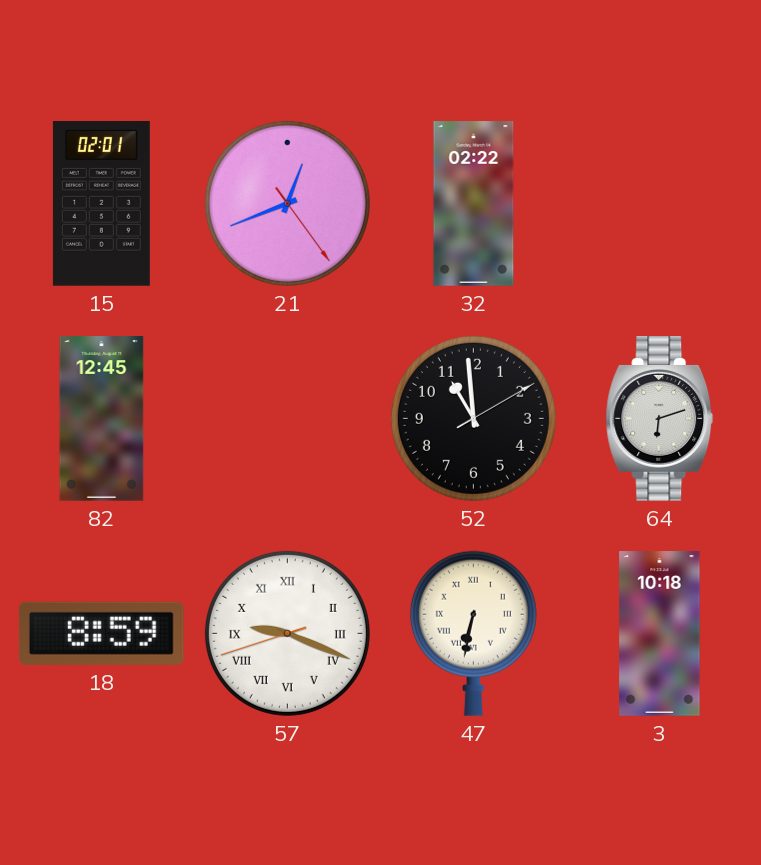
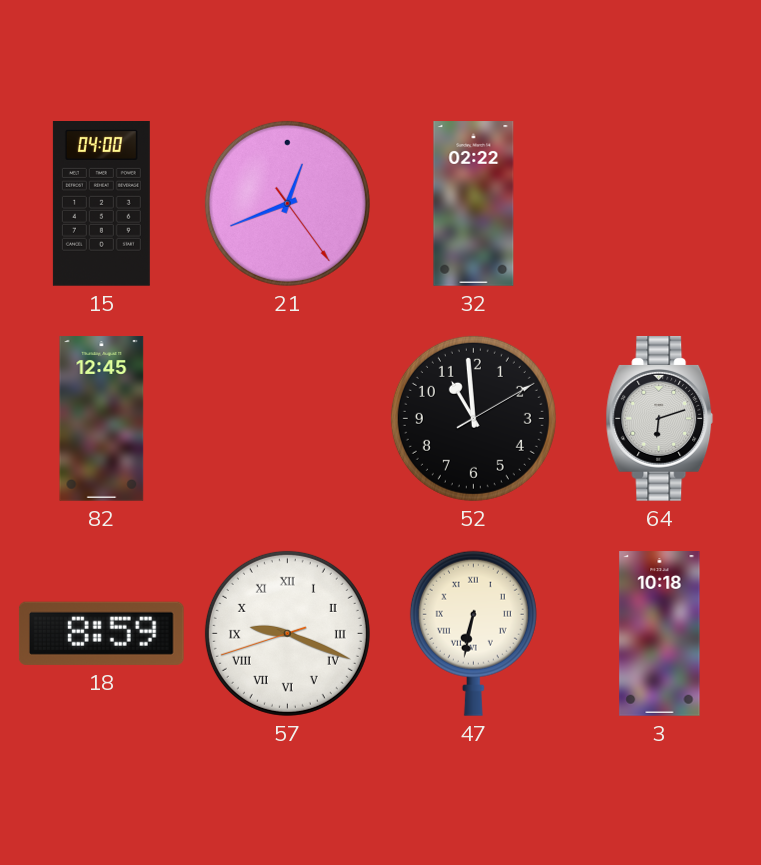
15: 02:01 -> 04:00 (101, 204)
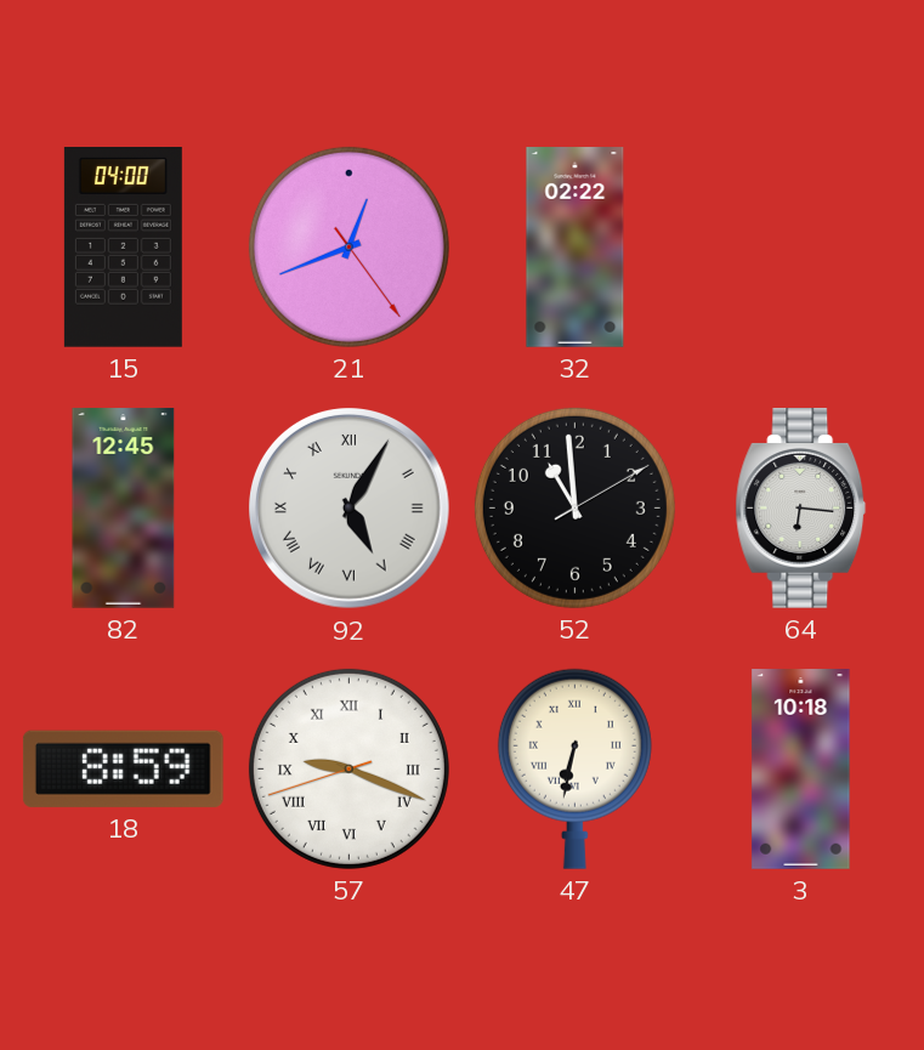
92: none -> 5:05 (350, 509)
64: 6:12 -> 6:16 (801, 509)
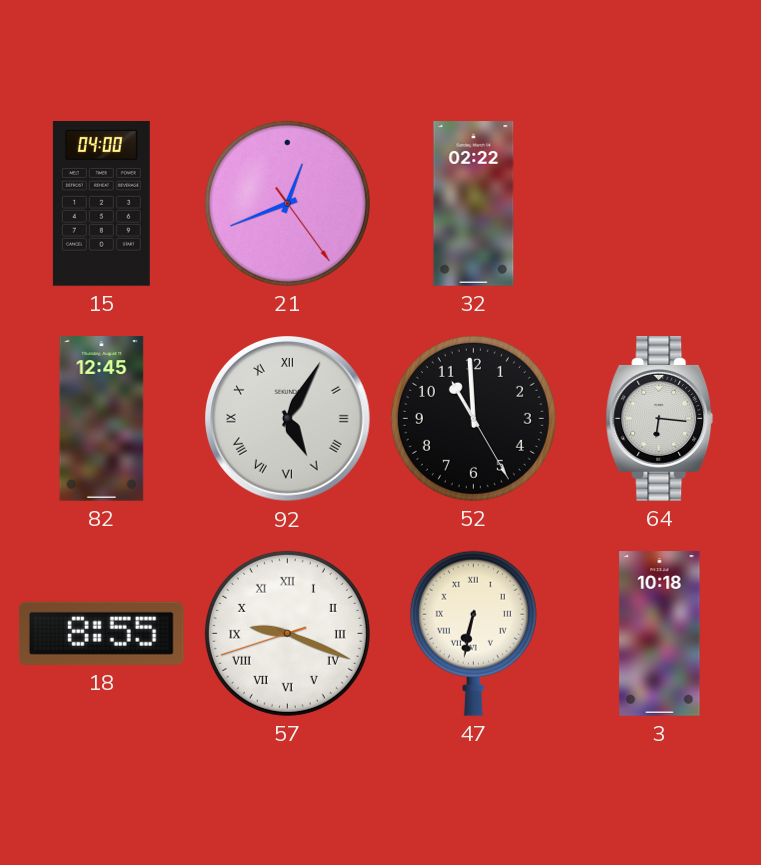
52: 10:59:10 -> 10:59:25 (473, 418)
18: 8:59 -> 8:55 (101, 633)
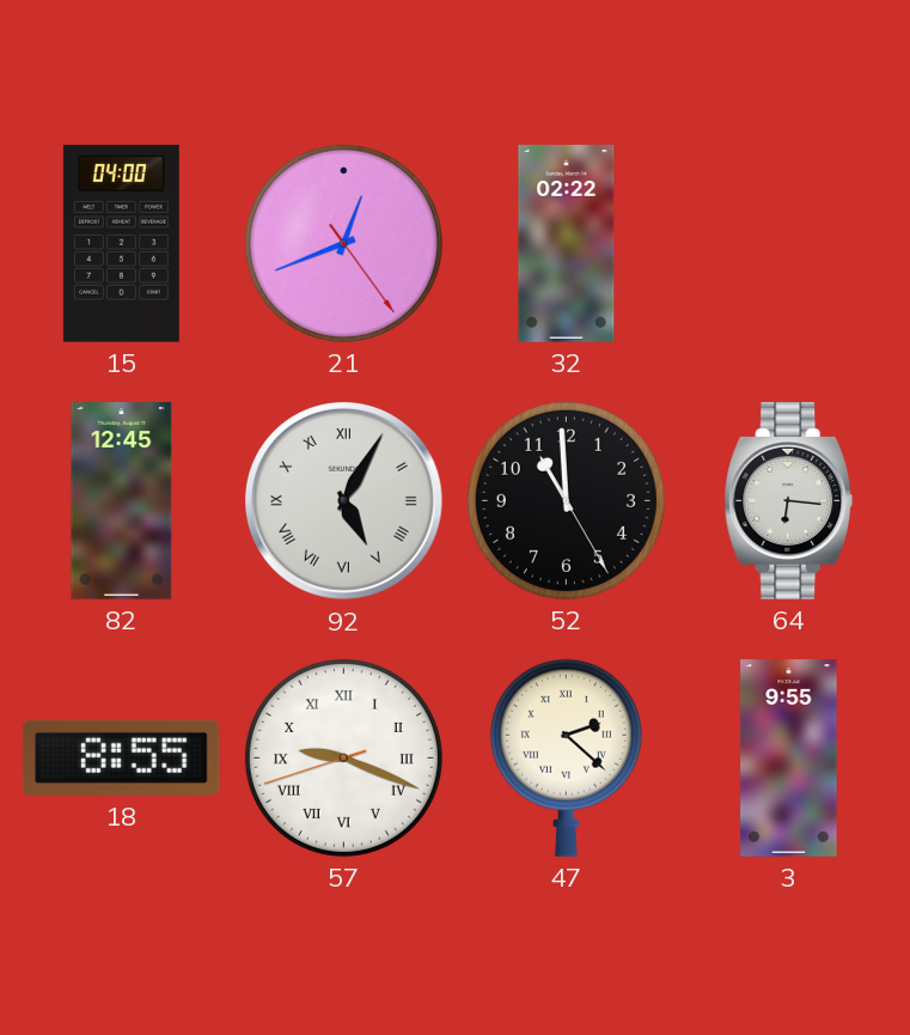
47: 6:32 -> 2:22 (566, 757)
3: 10:18 -> 9:55 (789, 759)
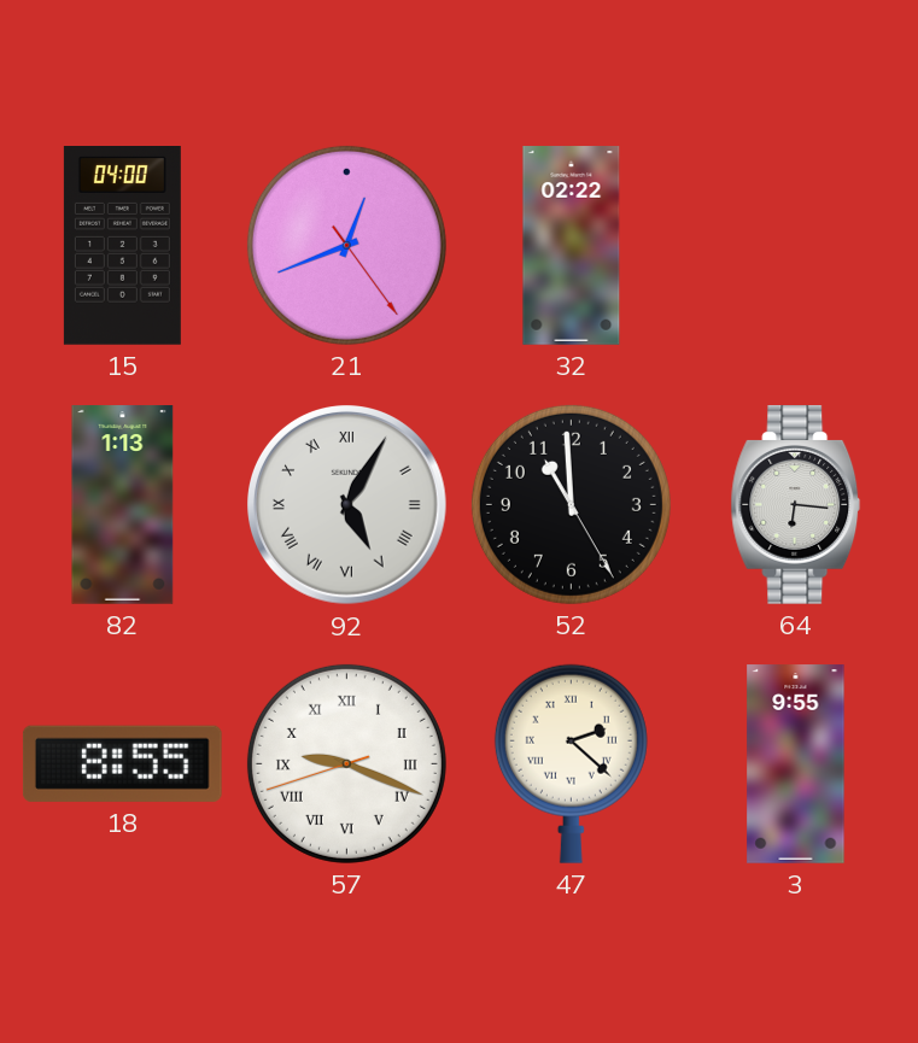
82: 12:45 -> 1:13 (123, 505)
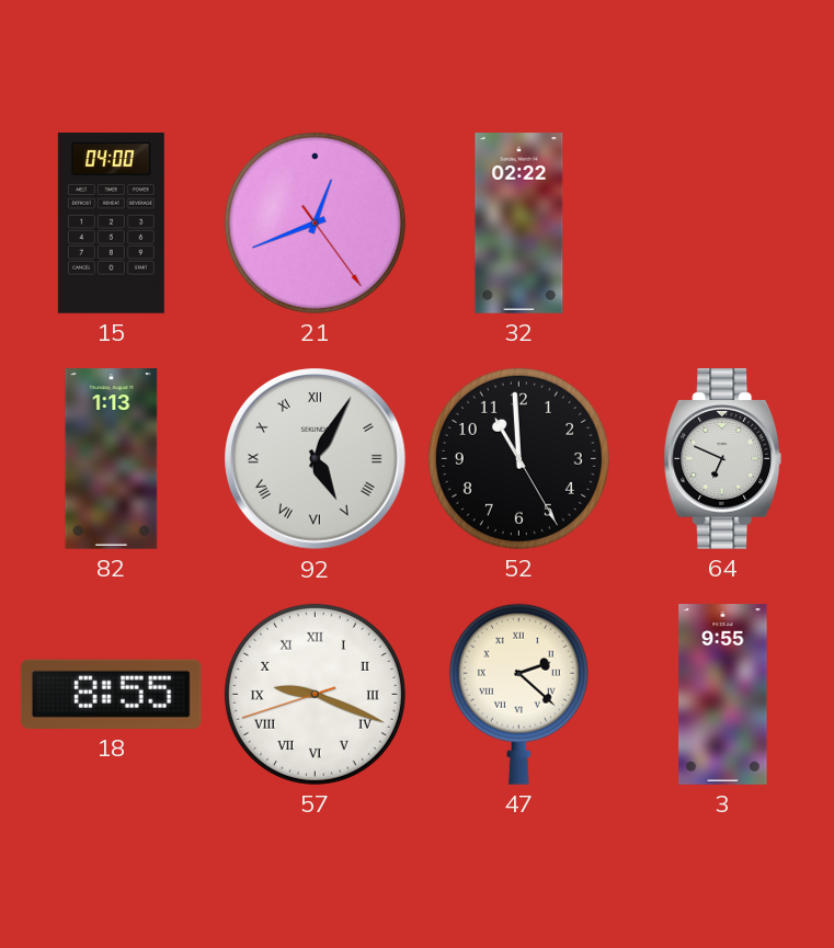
64: 6:16 -> 6:49 (723, 459)
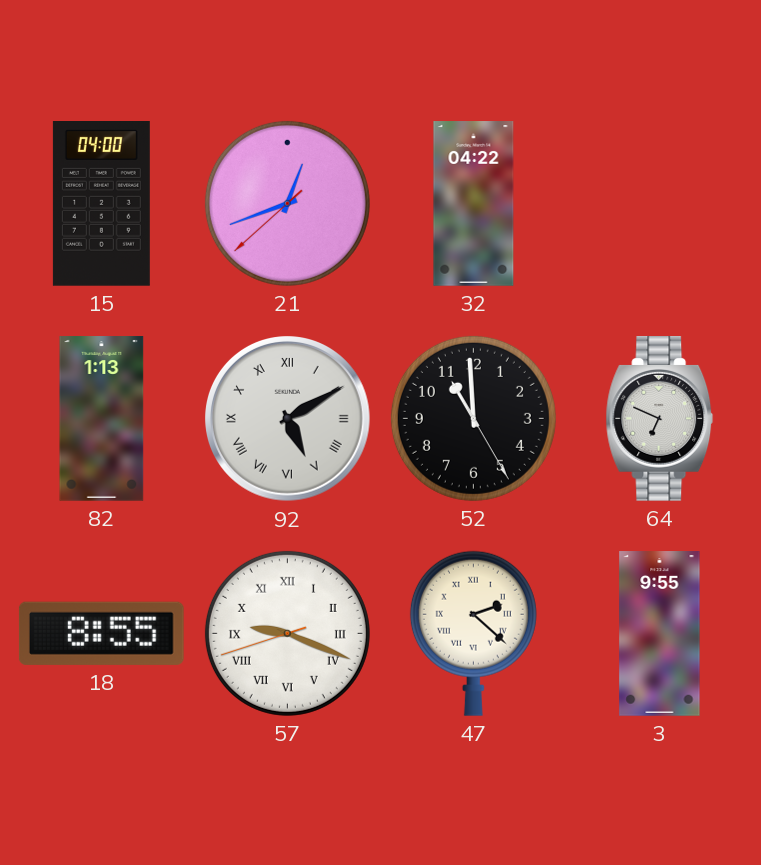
21: 12:41:24 -> 12:41:38 (287, 203)
32: 02:22 -> 04:22 (474, 204)
92: 5:05 -> 5:10 (288, 419)
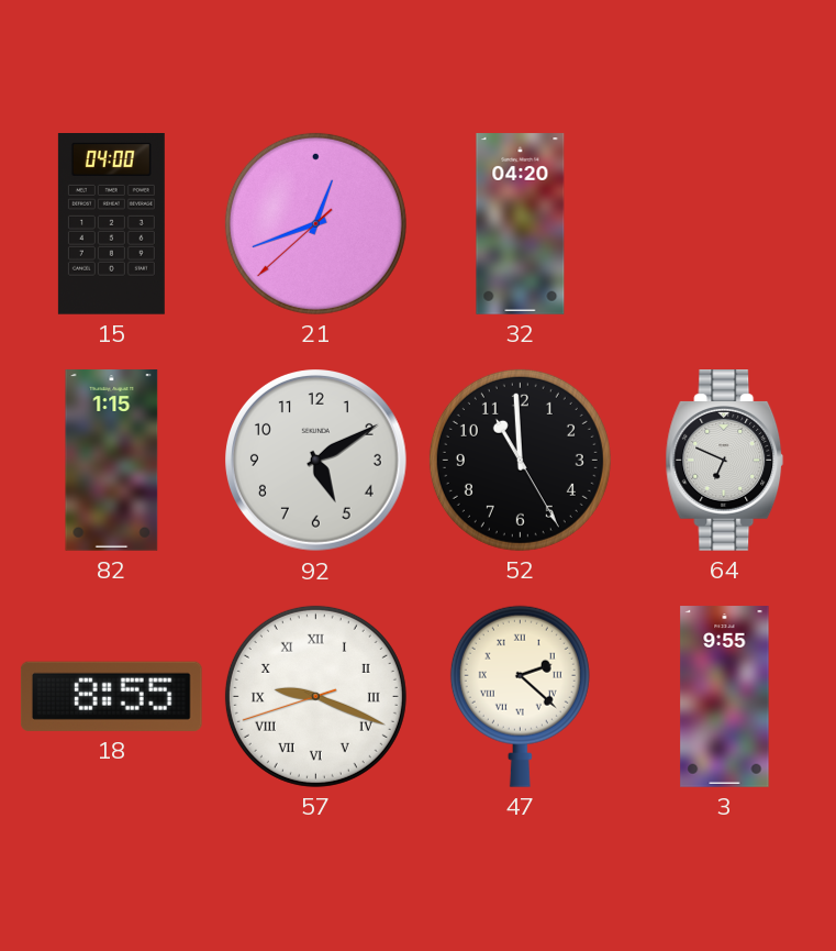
32: 04:22 -> 04:20 (521, 224)
82: 1:13 -> 1:15 (112, 461)
92 numerals: Roman -> Arabic (316, 461)
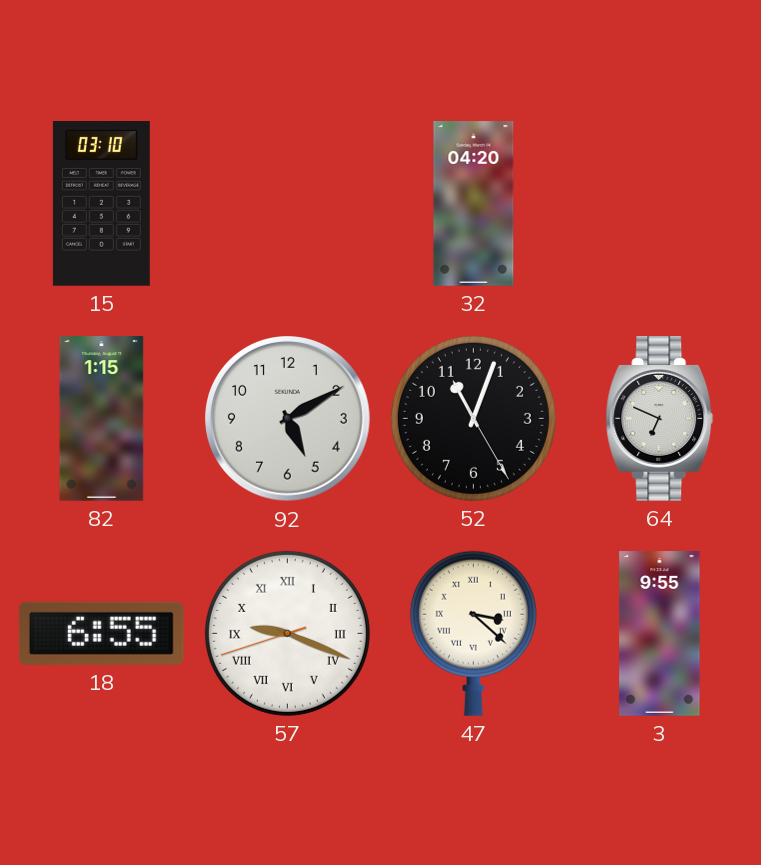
15: 04:00 -> 03:10 (101, 204)
21: 12:41 -> none (315, 223)
52: 10:59 -> 11:03 (473, 418)
18: 8:55 -> 6:55 (101, 633)
47: 2:22 -> 3:22 (473, 633)
